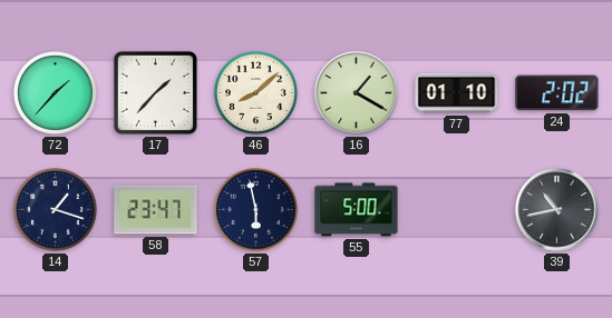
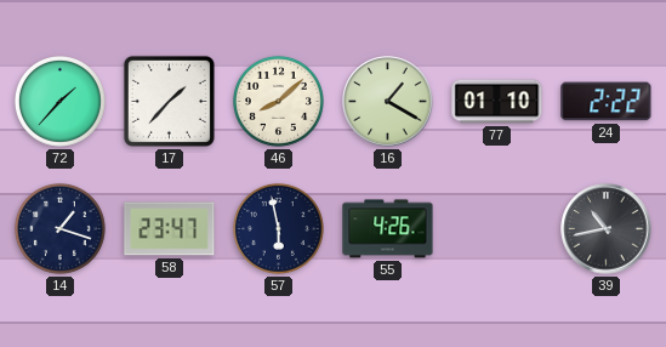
24: 2:02 -> 2:22 (607, 102)
55: 5:00 -> 4:26 (388, 229)
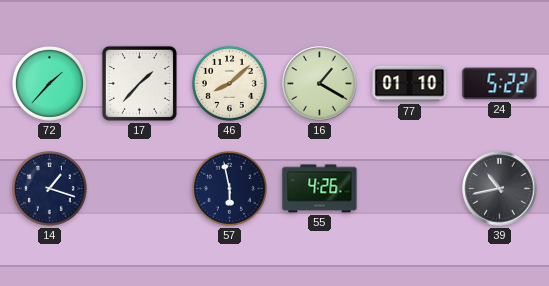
24: 2:22 -> 5:22 (500, 84)
58: 23:47 -> none (170, 229)
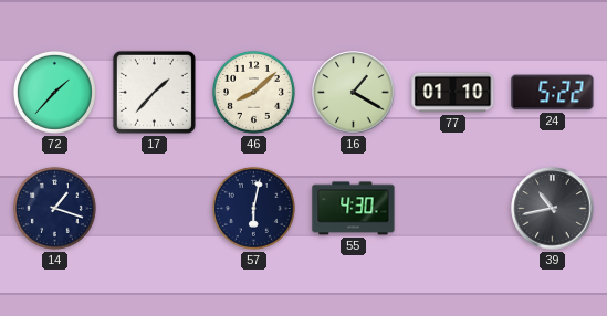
57: 5:58 -> 6:02 (253, 208)
55: 4:26 -> 4:30 (354, 209)
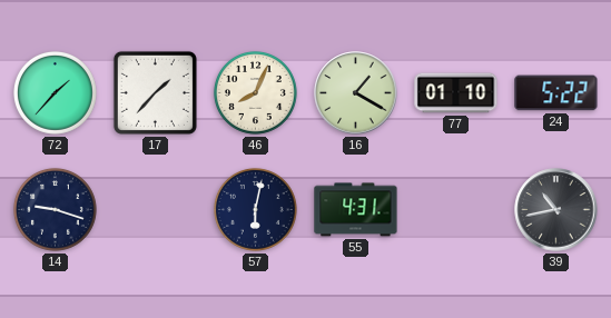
46: 8:08 -> 8:04 (255, 92)
14: 1:18 -> 9:18 (55, 209)
55: 4:30 -> 4:31 (356, 210)
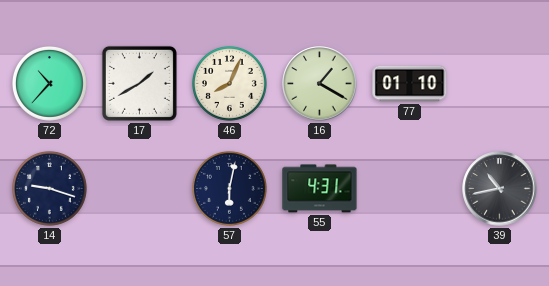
72: 1:37 -> 10:37 (49, 83)
17: 1:37 -> 1:40 (139, 83)
24: 5:22 -> none (556, 93)
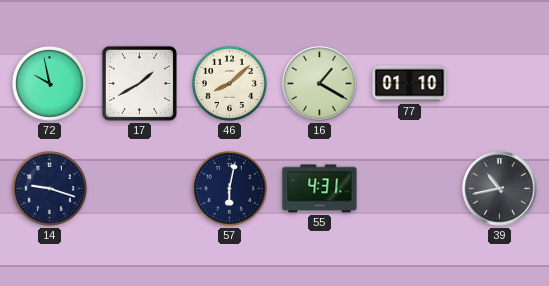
72: 10:37 -> 9:58 (49, 83)
46: 8:04 -> 8:08 (229, 83)
